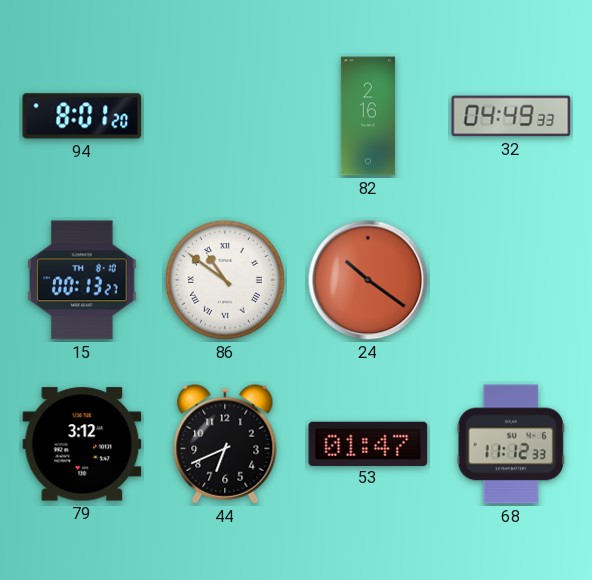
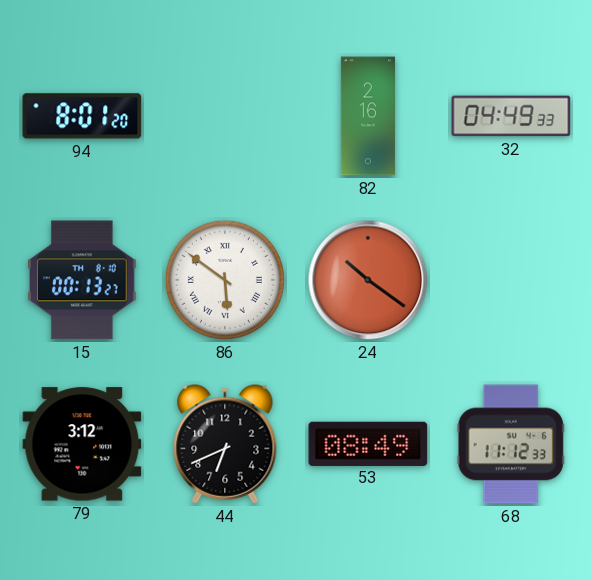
86: 10:51 -> 5:51 (225, 280)
53: 01:47 -> 08:49 (368, 443)
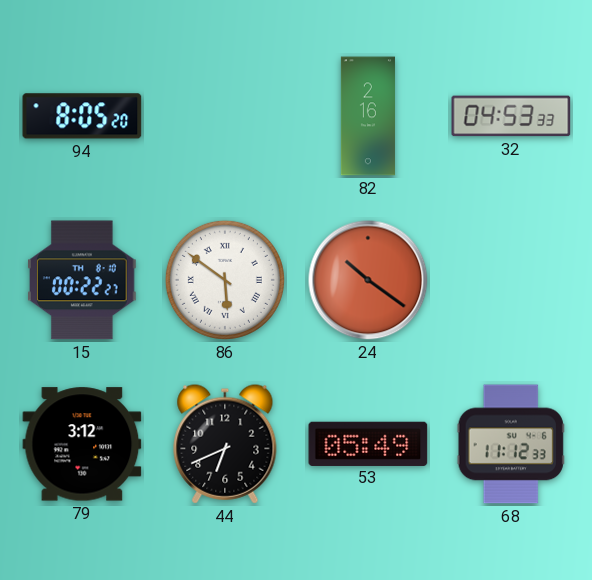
94: 8:01 -> 8:05 (82, 116)
32: 04:49 -> 04:53 (511, 116)
15: 00:13 -> 00:22 (83, 280)
53: 08:49 -> 05:49 (368, 443)
